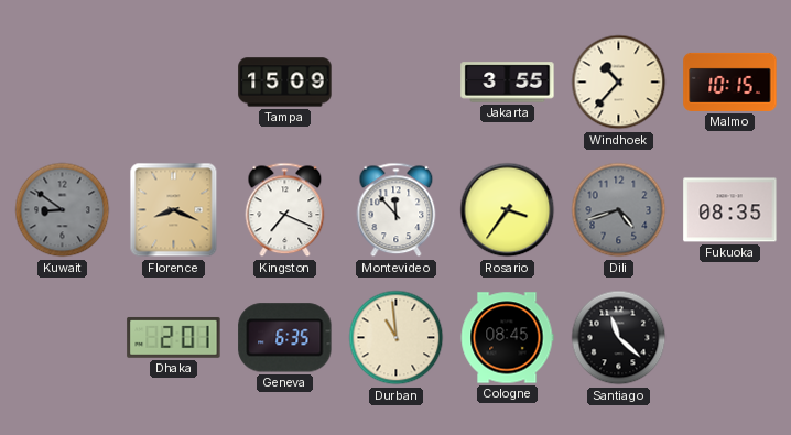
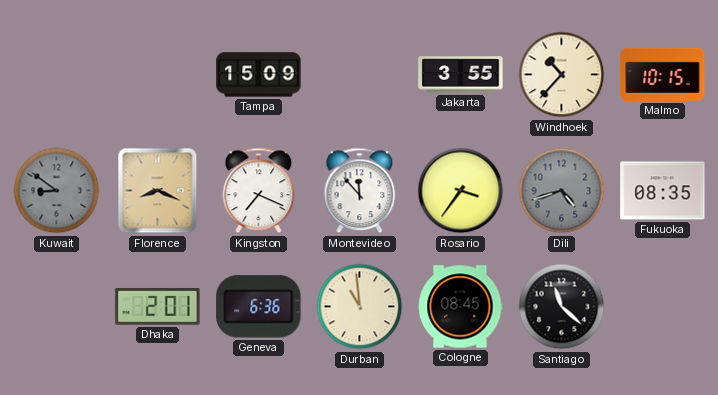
Geneva: 6:35 -> 6:36 (259, 307)
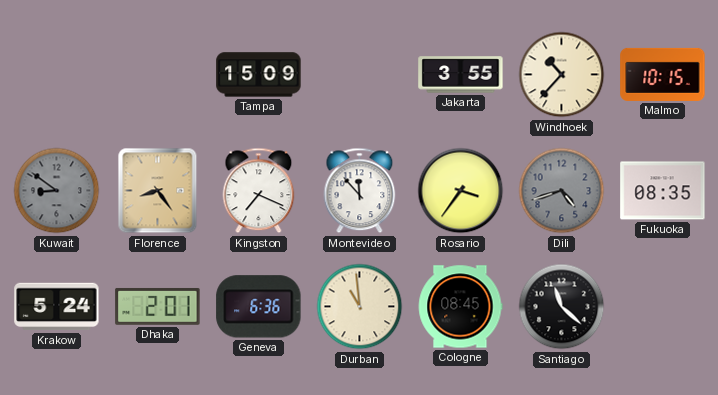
Florence: 8:19 -> 8:24 (158, 191)
Krakow: none -> 5:24 (57, 307)
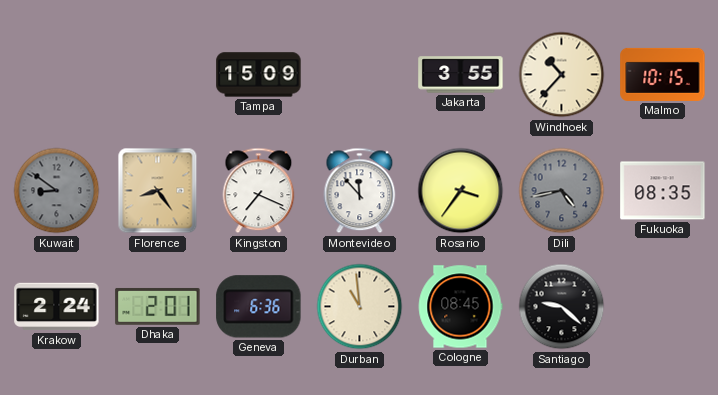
Dili: 4:42 -> 4:43 (562, 191)
Krakow: 5:24 -> 2:24 (57, 307)
Santiago: 11:22 -> 9:22 (562, 307)
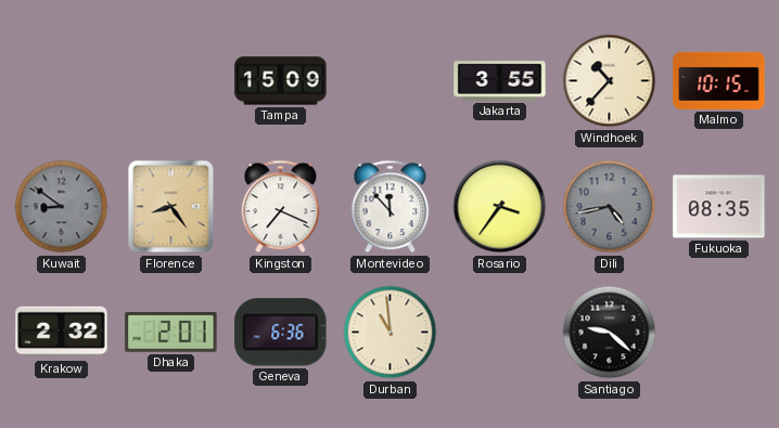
Krakow: 2:24 -> 2:32 (62, 333)
Cologne: 08:45 -> none (460, 307)
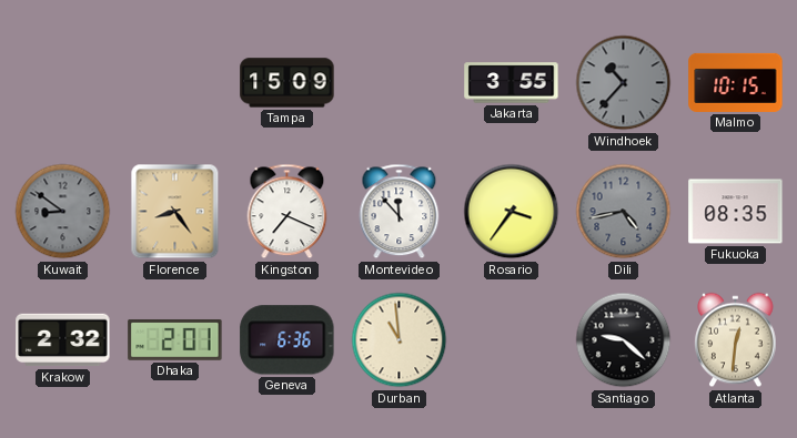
Windhoek dial: cream -> grey (624, 83)
Atlanta: none -> 12:31 (736, 340)
